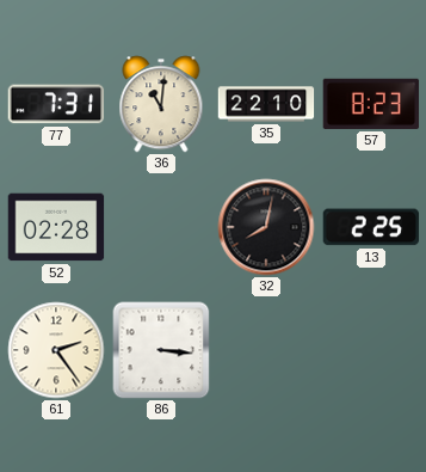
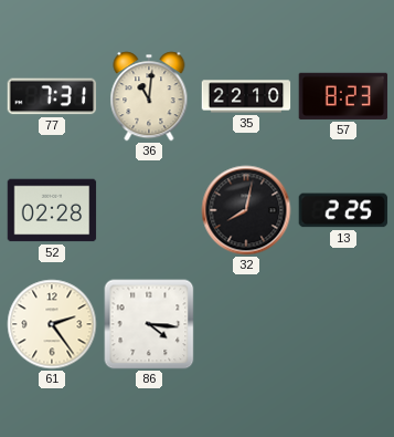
86: 3:16 -> 4:16 (149, 324)
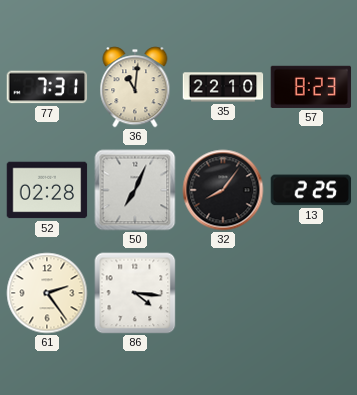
50: none -> 7:04 (135, 190)
32: 8:02 -> 8:06 (223, 190)
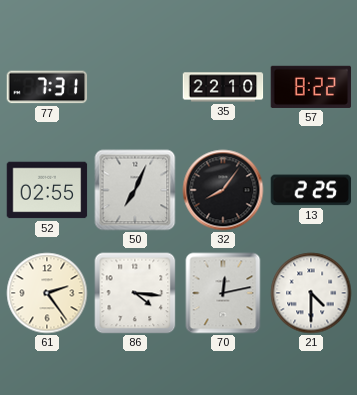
36: 11:01 -> none (135, 87)
57: 8:23 -> 8:22 (311, 87)
52: 02:28 -> 02:55 (47, 190)
70: none -> 12:13 (223, 293)
21: none -> 4:30 (311, 293)
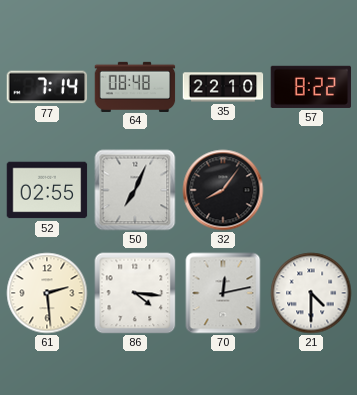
77: 7:31 -> 7:14 (47, 87)
64: none -> 08:48 (135, 86)
13: 2:25 -> none (311, 190)
61: 2:24 -> 2:29 (47, 293)
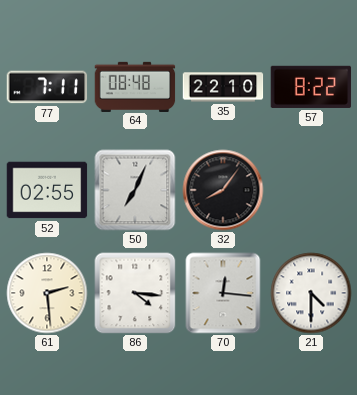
77: 7:14 -> 7:11 (47, 87)
70: 12:13 -> 12:16 (223, 293)
